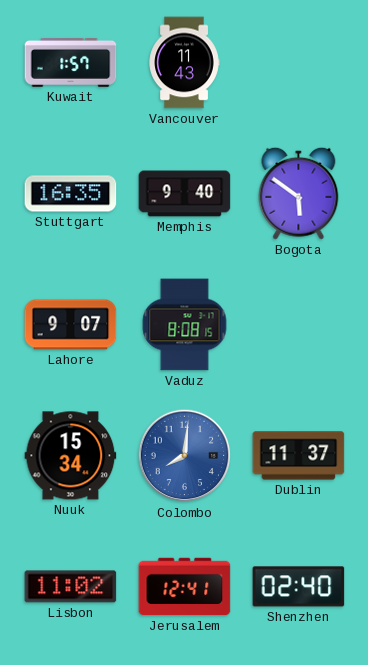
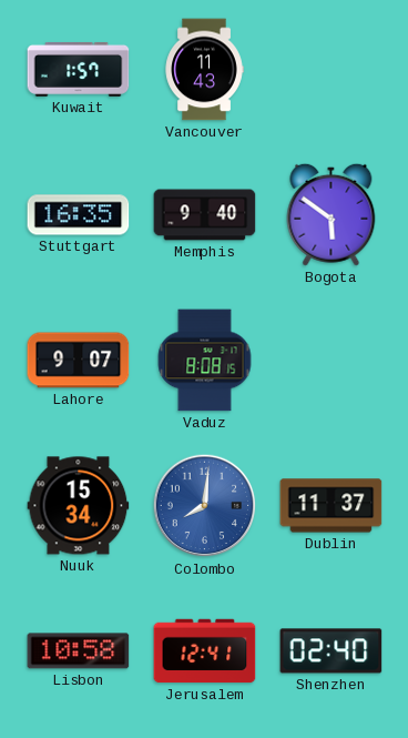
Lisbon: 11:02 -> 10:58 (79, 651)
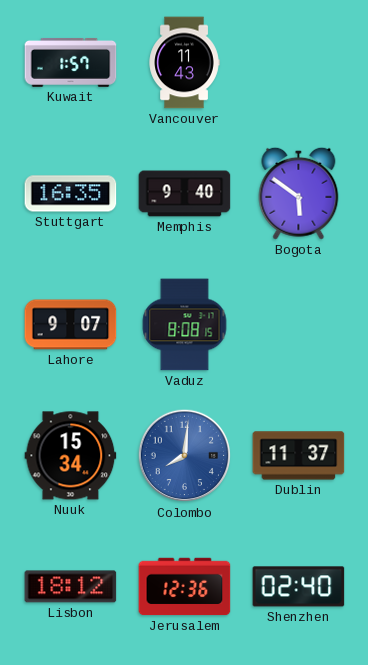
Lisbon: 10:58 -> 18:12 (71, 587)
Jerusalem: 12:41 -> 12:36 (185, 587)
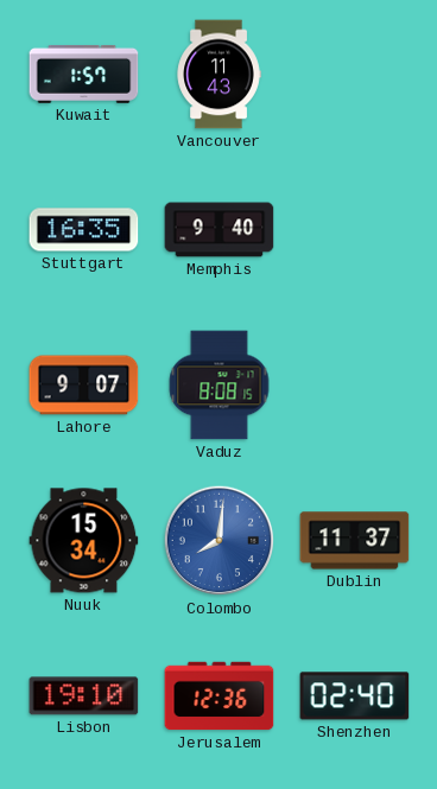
Bogota: 5:51 -> none (299, 193)
Lisbon: 18:12 -> 19:10 (84, 696)
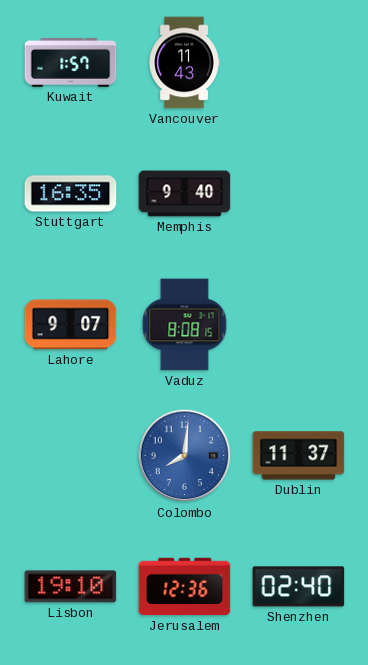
Nuuk: 15:34 -> none (84, 541)
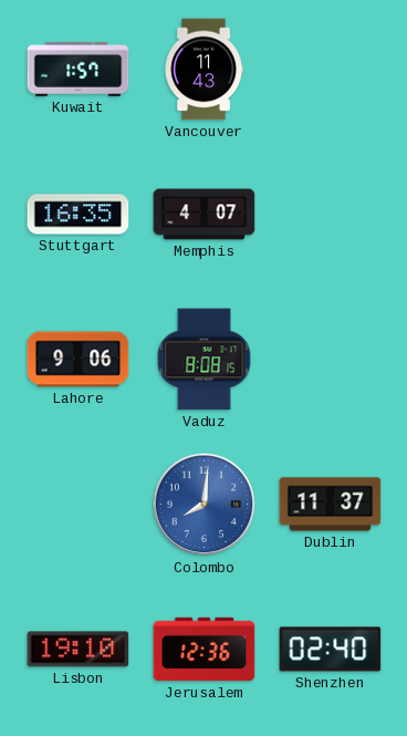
Memphis: 9:40 -> 4:07 (205, 215)
Lahore: 9:07 -> 9:06 (79, 360)
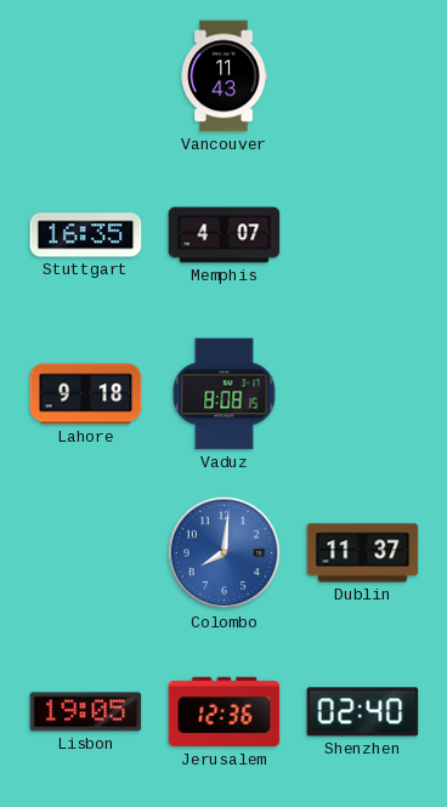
Kuwait: 1:57 -> none (79, 69)
Lahore: 9:06 -> 9:18 (86, 394)
Lisbon: 19:10 -> 19:05 (86, 712)
